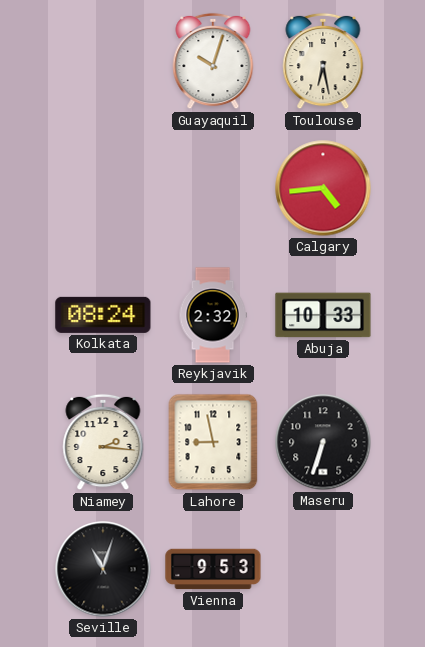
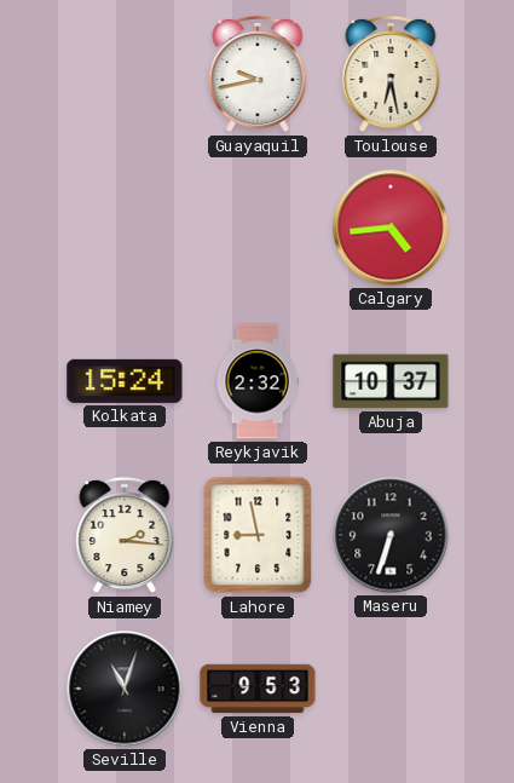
Guayaquil: 10:03 -> 9:43 (258, 74)
Kolkata: 08:24 -> 15:24 (125, 381)
Abuja: 10:33 -> 10:37 (391, 381)
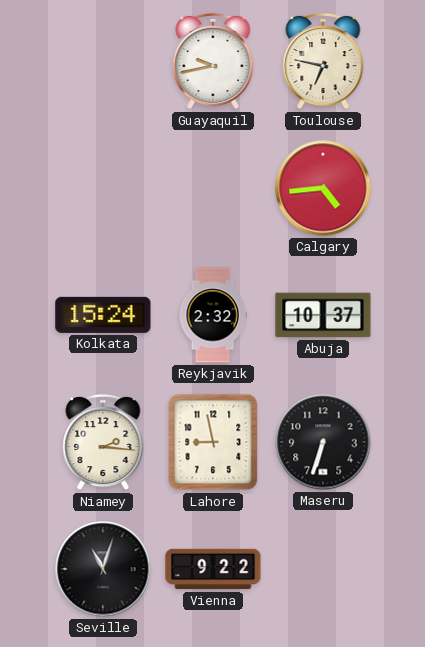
Toulouse: 6:28 -> 6:47 (323, 61)
Vienna: 9:53 -> 9:22 (213, 569)
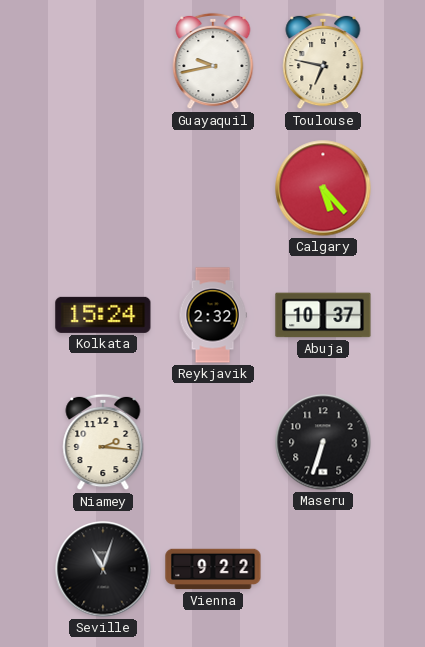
Calgary: 4:44 -> 5:23 (323, 188)
Lahore: 8:58 -> none (213, 442)
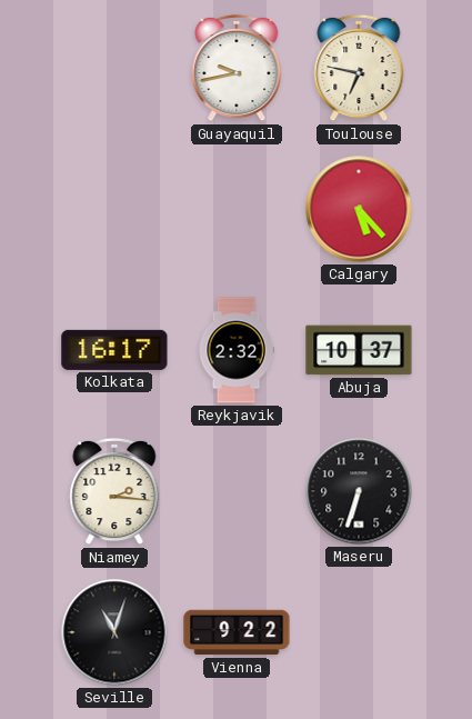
Kolkata: 15:24 -> 16:17 (114, 350)
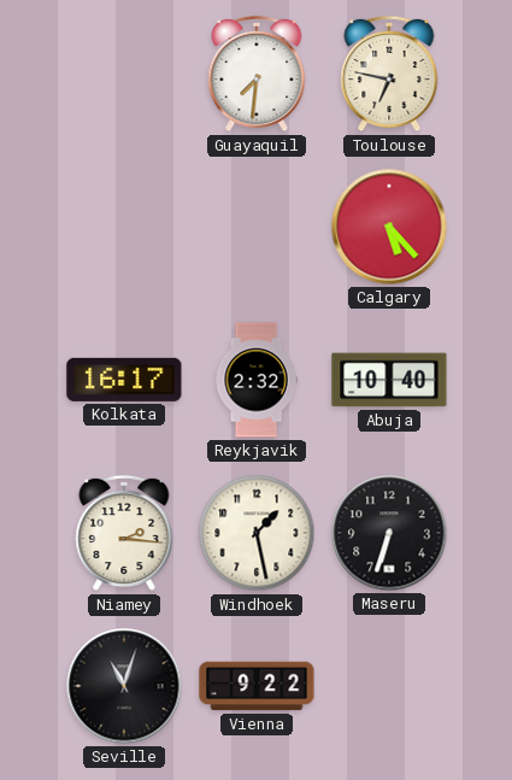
Guayaquil: 9:43 -> 7:31 (257, 74)
Abuja: 10:37 -> 10:40 (389, 380)
Windhoek: none -> 1:28 (257, 533)
